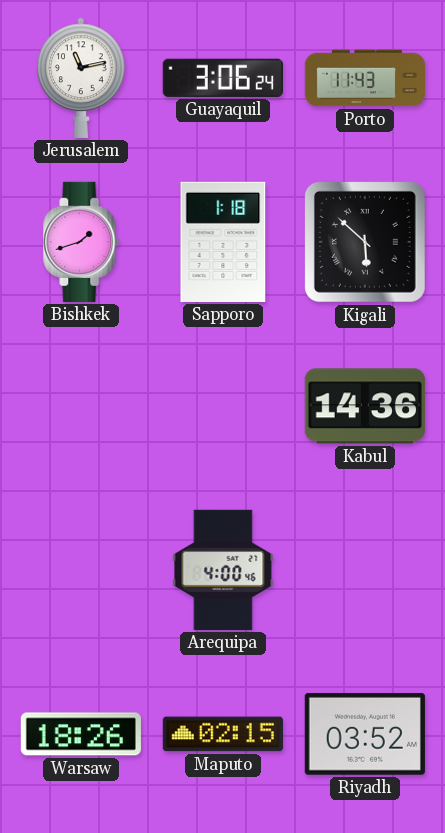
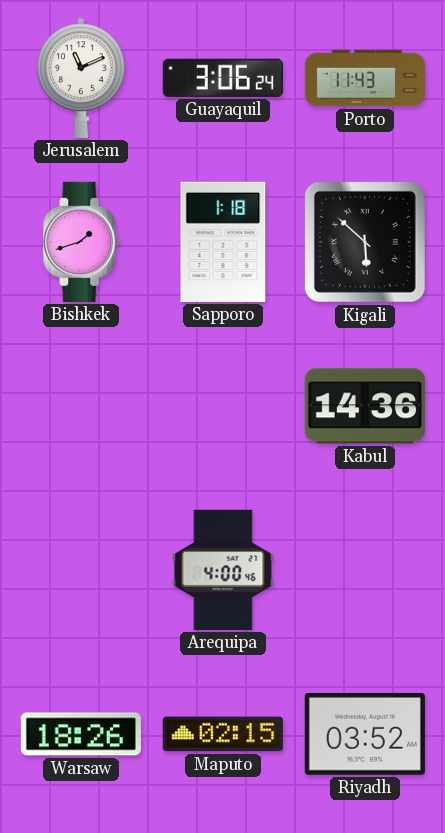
Jerusalem: 11:13 -> 11:11 (81, 78)
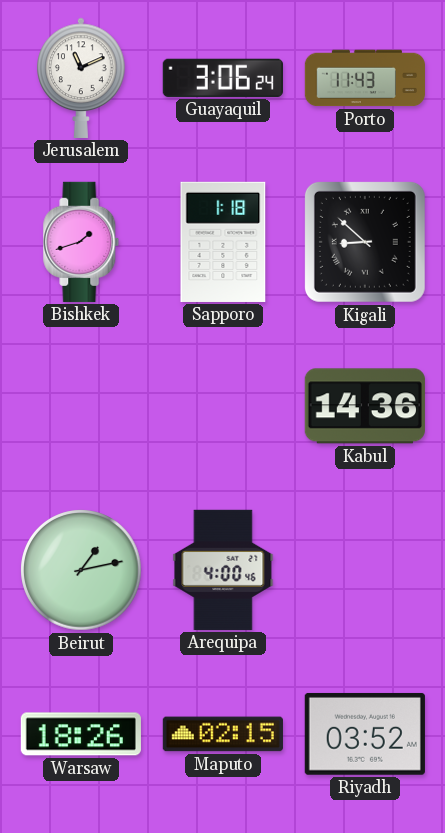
Kigali: 5:52 -> 8:52 (365, 242)
Beirut: none -> 1:13 (81, 570)
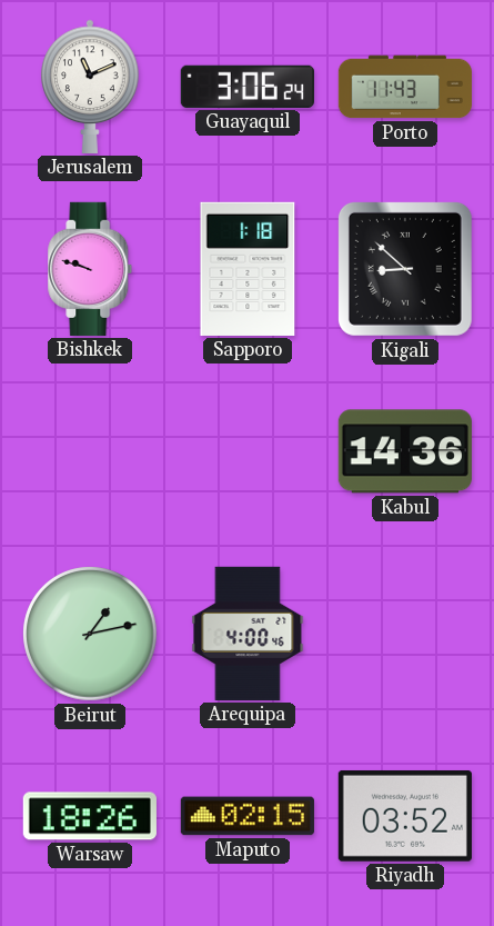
Bishkek: 1:42 -> 9:48 (90, 269)
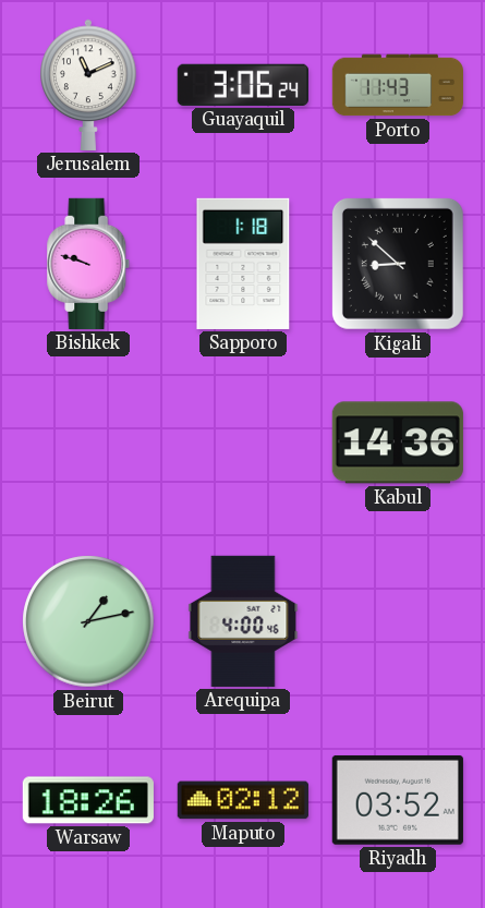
Maputo: 02:15 -> 02:12 (243, 800)
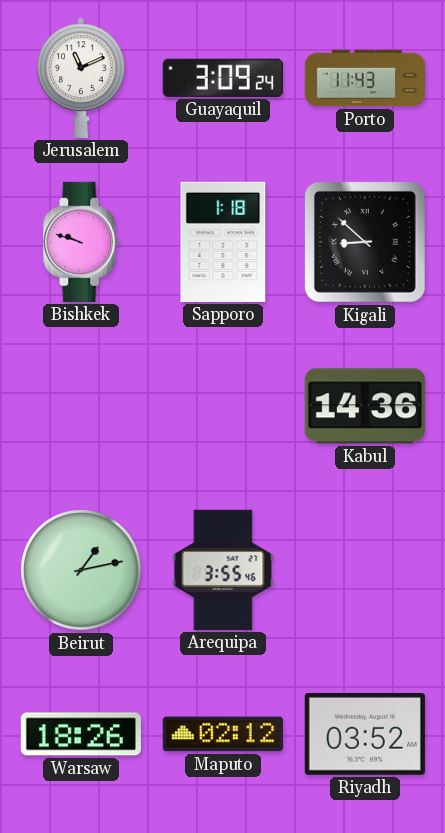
Guayaquil: 3:06 -> 3:09 (223, 78)
Arequipa: 4:00 -> 3:55 (223, 570)
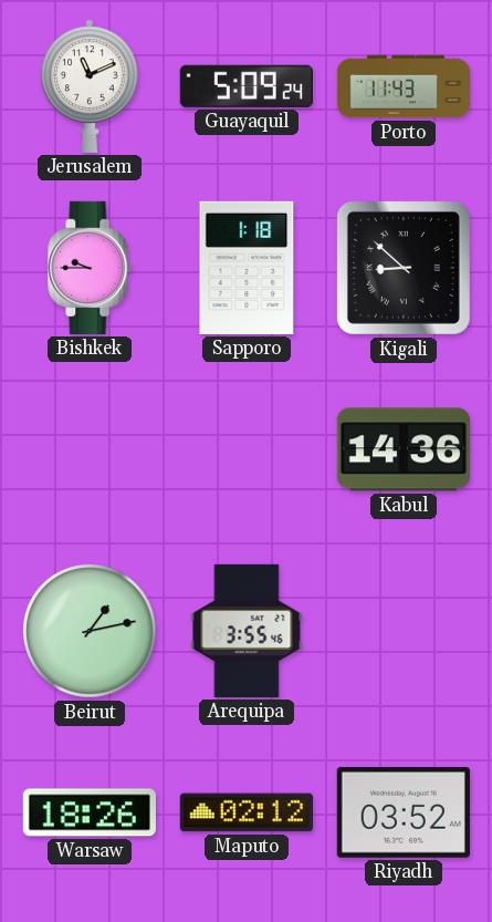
Guayaquil: 3:09 -> 5:09 (247, 86)
Bishkek: 9:48 -> 9:45 (90, 268)
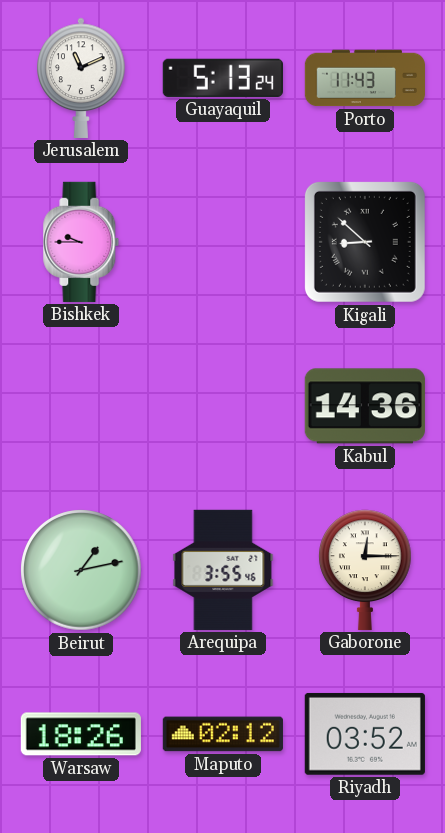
Guayaquil: 5:09 -> 5:13 (223, 78)
Sapporo: 1:18 -> none (247, 268)
Gaborone: none -> 12:15 (366, 570)
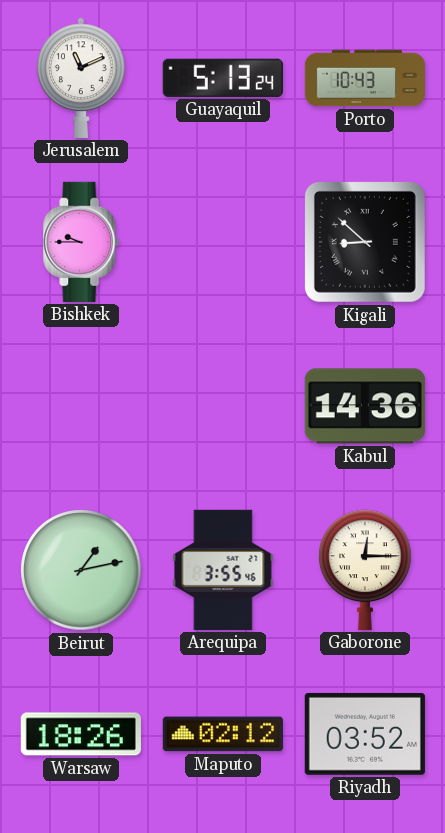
Porto: 11:43 -> 10:43 (365, 78)
